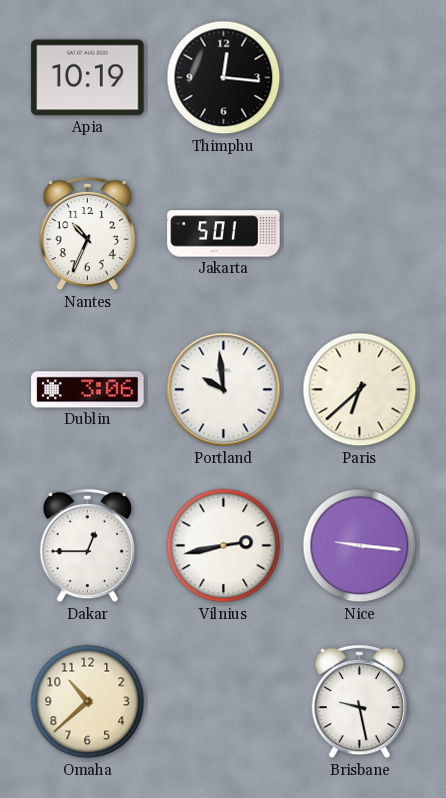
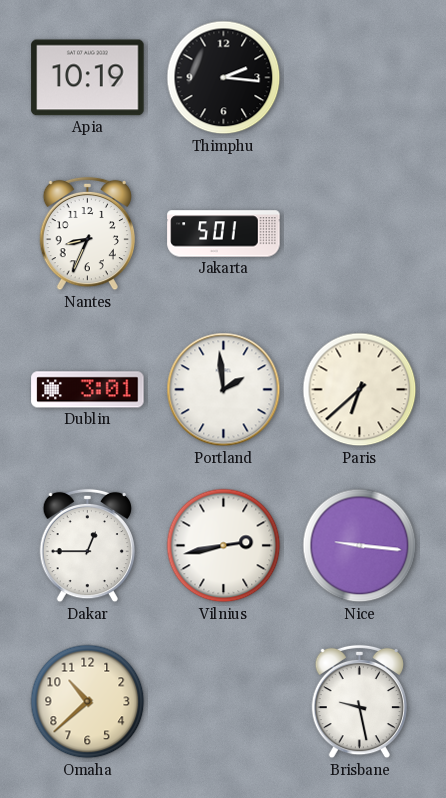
Thimphu: 12:16 -> 2:16 (224, 78)
Nantes: 10:34 -> 8:34 (87, 234)
Dublin: 3:06 -> 3:01 (88, 390)
Portland: 9:59 -> 1:59 (224, 390)
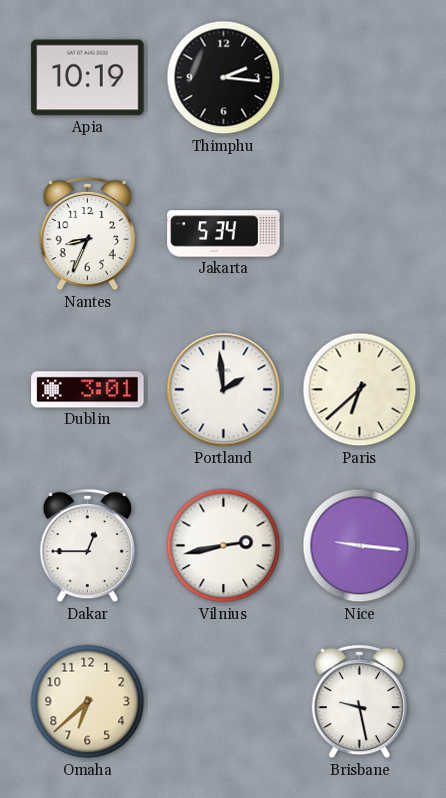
Jakarta: 5:01 -> 5:34 (224, 234)
Omaha: 10:38 -> 6:38 (88, 702)
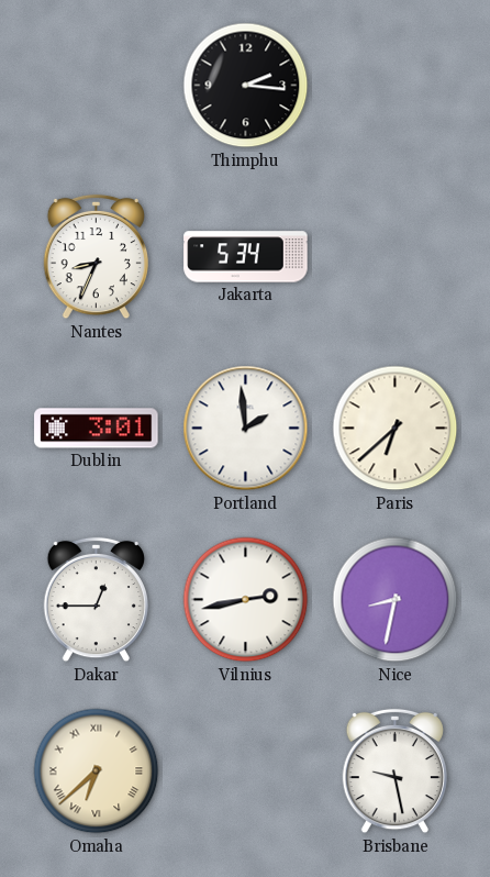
Apia: 10:19 -> none (88, 78)
Nice: 9:16 -> 8:32 (396, 600)
Omaha numerals: Arabic -> Roman (97, 771)
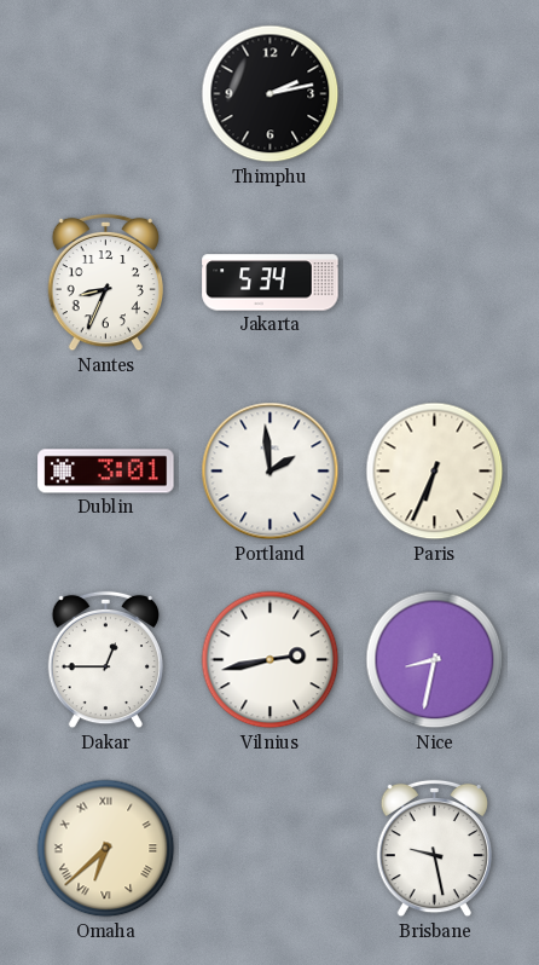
Thimphu: 2:16 -> 2:13 (271, 94)
Paris: 6:38 -> 6:34 (435, 472)
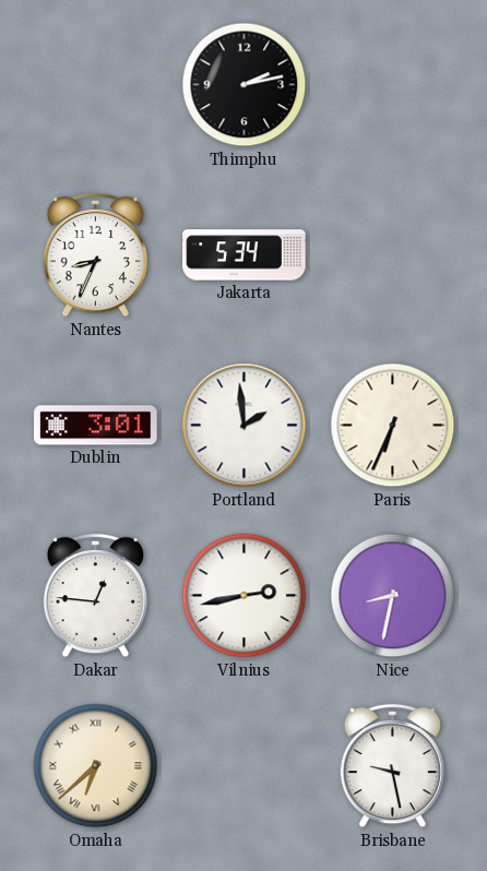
Dakar: 12:45 -> 12:46 (95, 596)
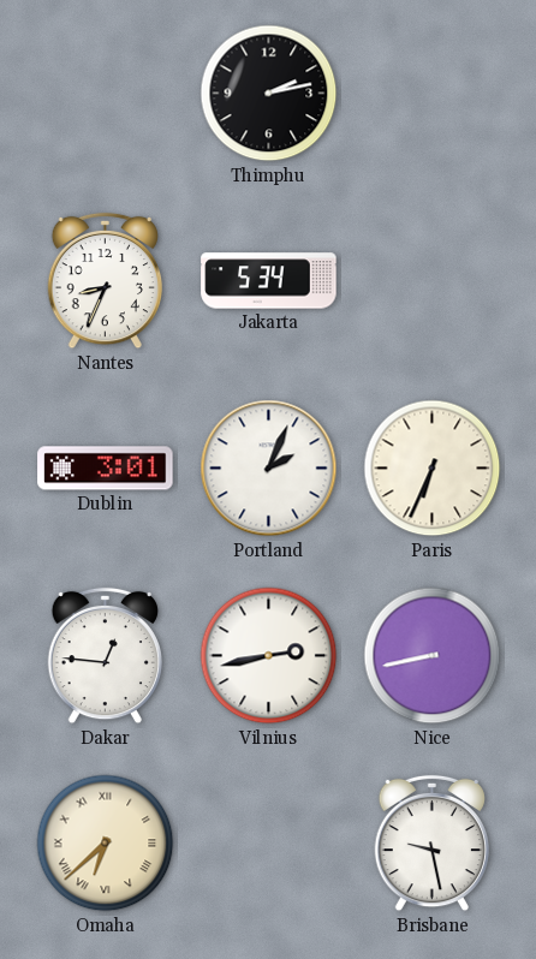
Portland: 1:59 -> 2:04 (269, 469)
Nice: 8:32 -> 8:43 (433, 656)
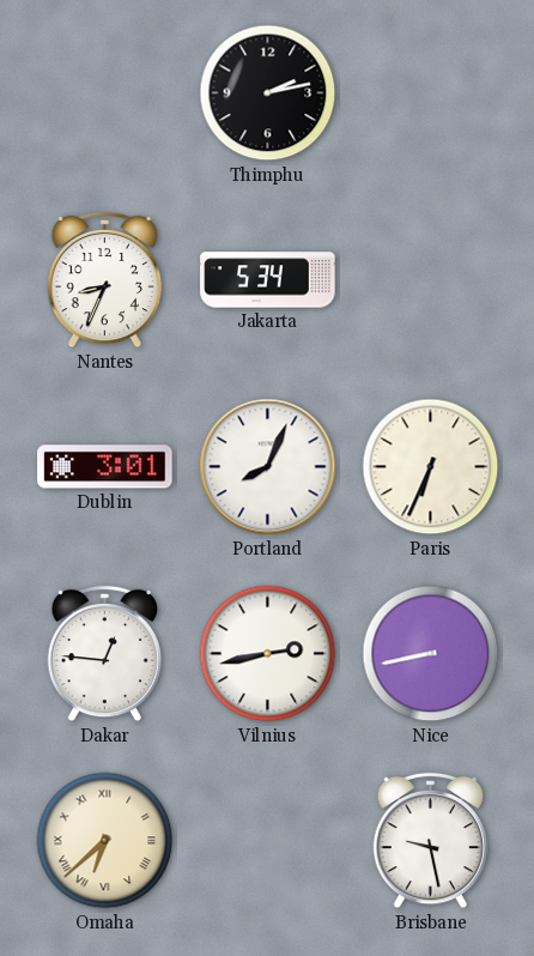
Portland: 2:04 -> 8:04 (268, 467)
